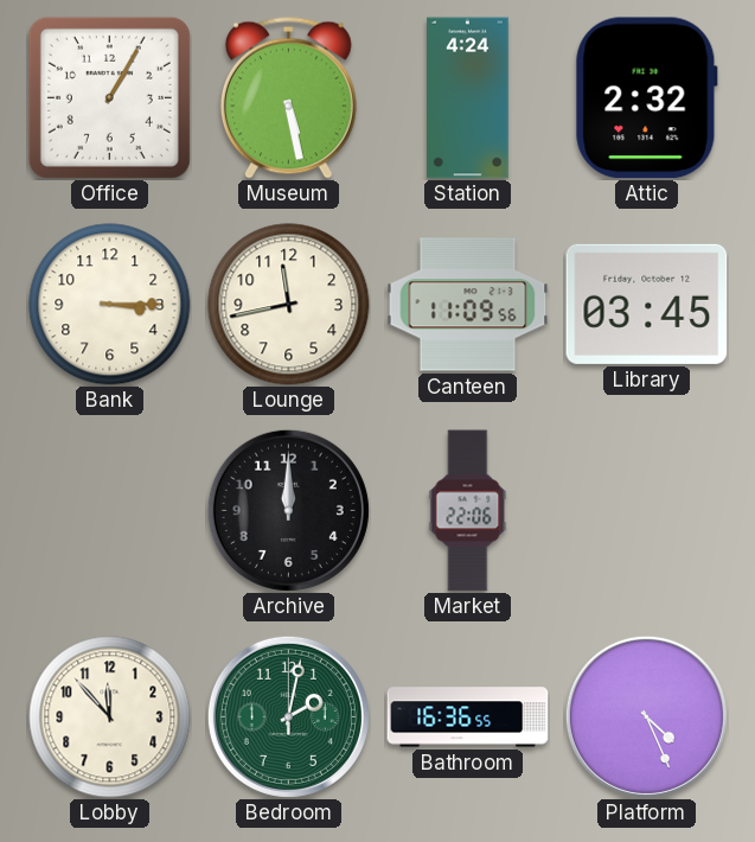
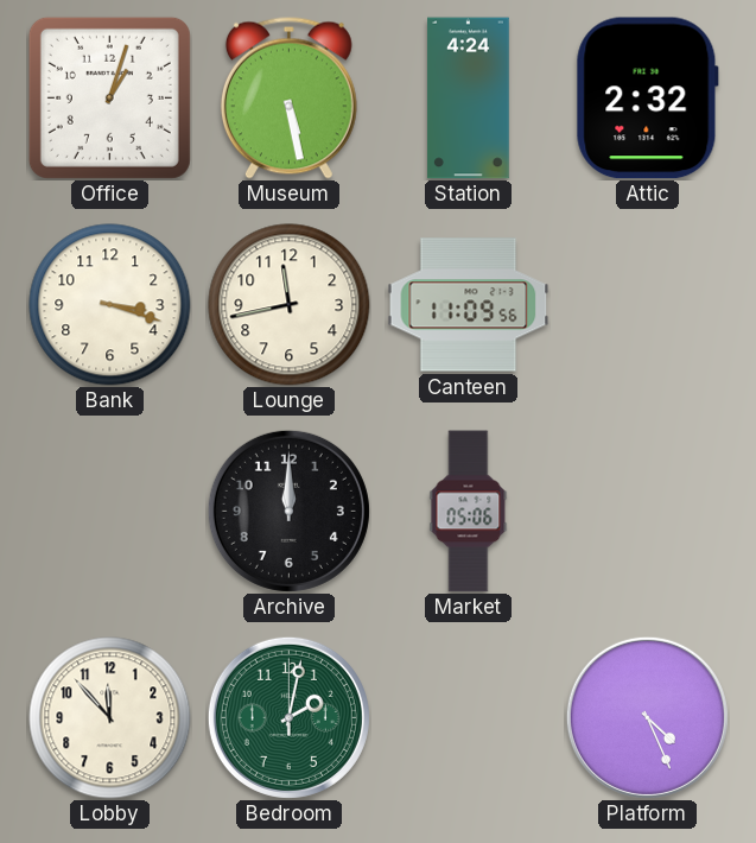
Office: 1:05 -> 1:03 (109, 97)
Bank: 3:15 -> 3:18 (110, 305)
Library: 03:45 -> none (647, 304)
Market: 22:06 -> 05:06 (469, 512)
Bathroom: 16:36 -> none (468, 717)
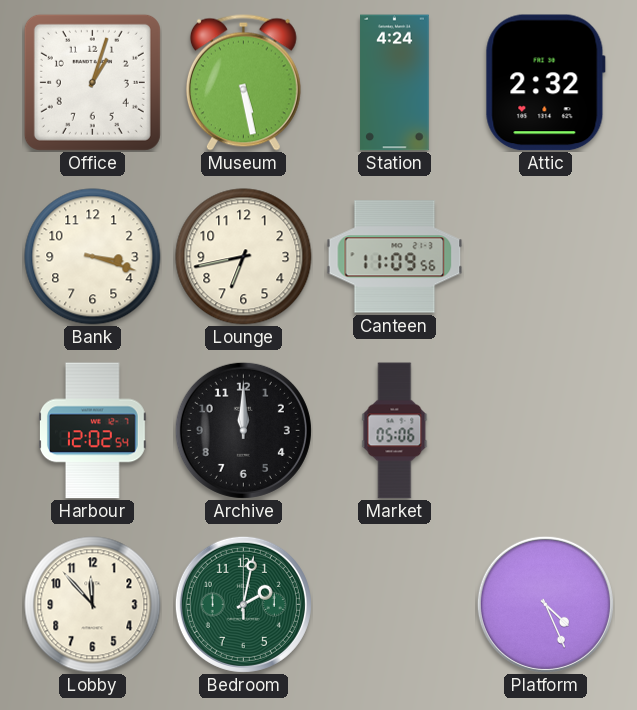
Lounge: 11:43 -> 6:43 (244, 257)
Harbour: none -> 12:02 (93, 431)
